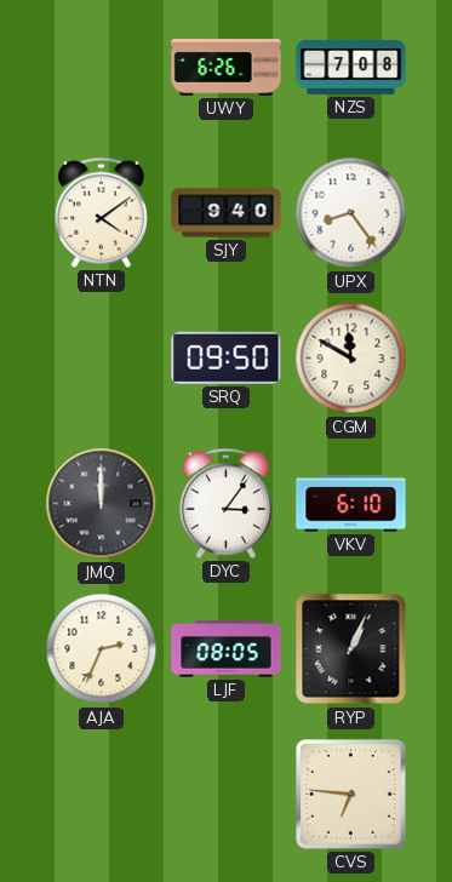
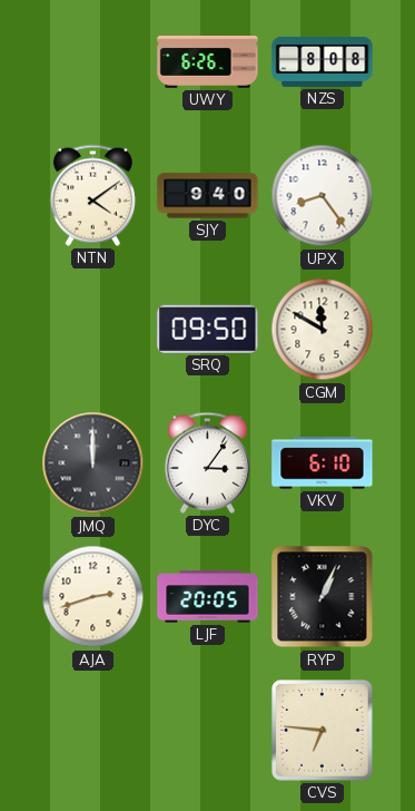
NZS: 7:08 -> 8:08 (323, 61)
AJA: 2:34 -> 2:42 (93, 597)
LJF: 08:05 -> 20:05 (208, 597)
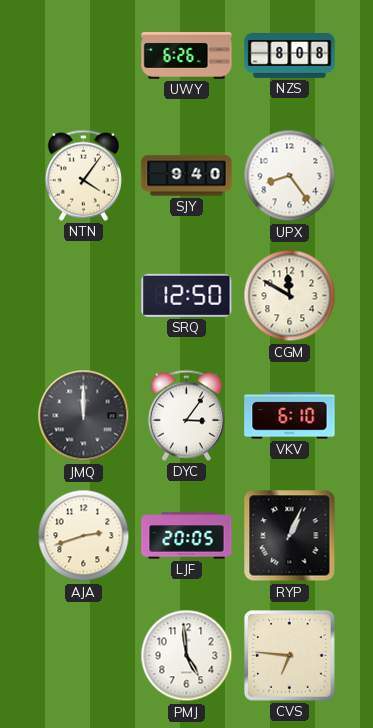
NTN: 4:09 -> 4:06 (83, 175)
SRQ: 09:50 -> 12:50 (187, 295)
PMJ: none -> 4:59 (187, 656)
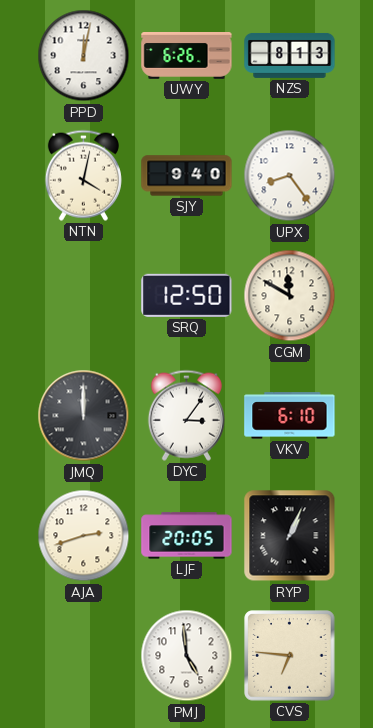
PPD: none -> 12:02 (84, 56)
NZS: 8:08 -> 8:13 (290, 55)
NTN: 4:06 -> 4:02 (83, 175)
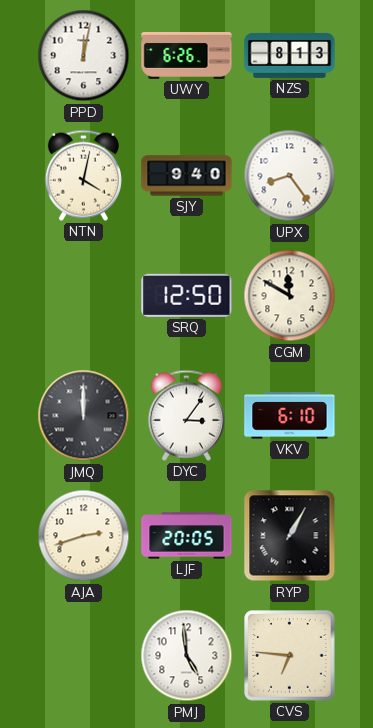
RYP: 1:04 -> 1:05 (290, 536)
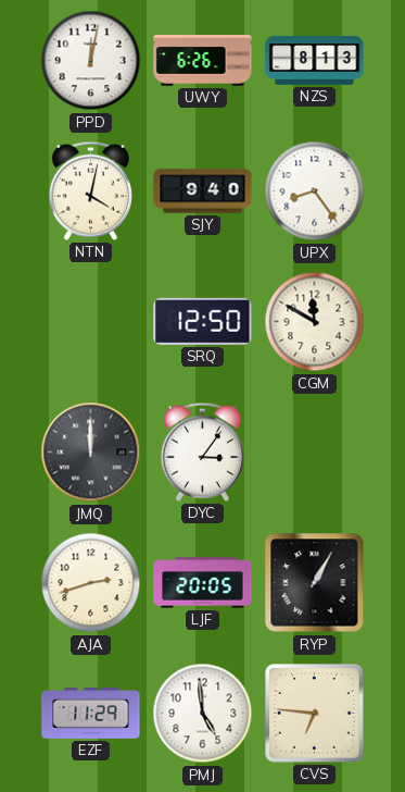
VKV: 6:10 -> none (290, 416)
EZF: none -> 11:29 (91, 714)
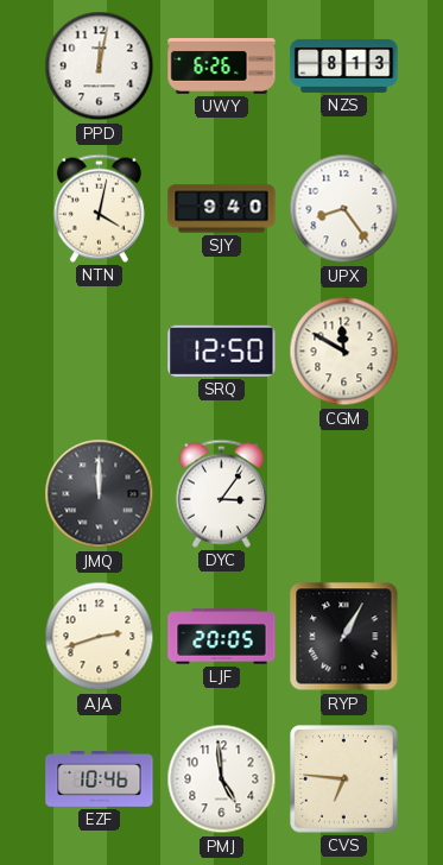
EZF: 11:29 -> 10:46 (100, 779)
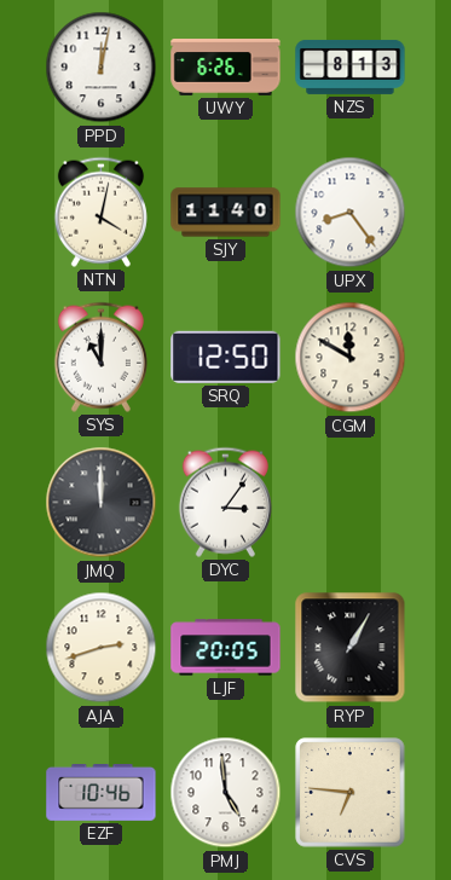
SJY: 9:40 -> 11:40 (226, 213)
SYS: none -> 11:00 (100, 357)
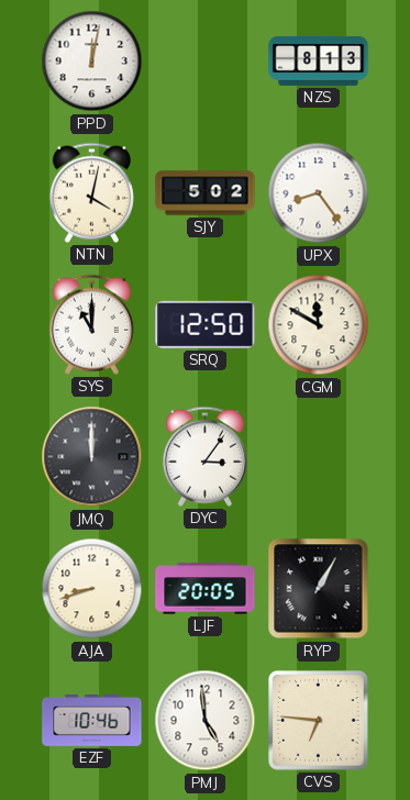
UWY: 6:26 -> none (226, 68)
SJY: 11:40 -> 5:02 (206, 193)
AJA: 2:42 -> 8:42 (92, 589)
